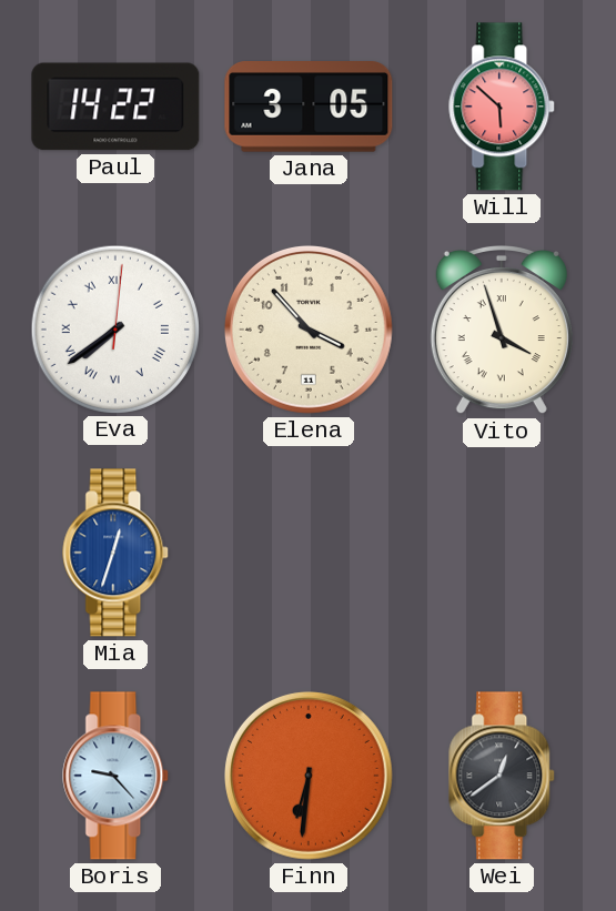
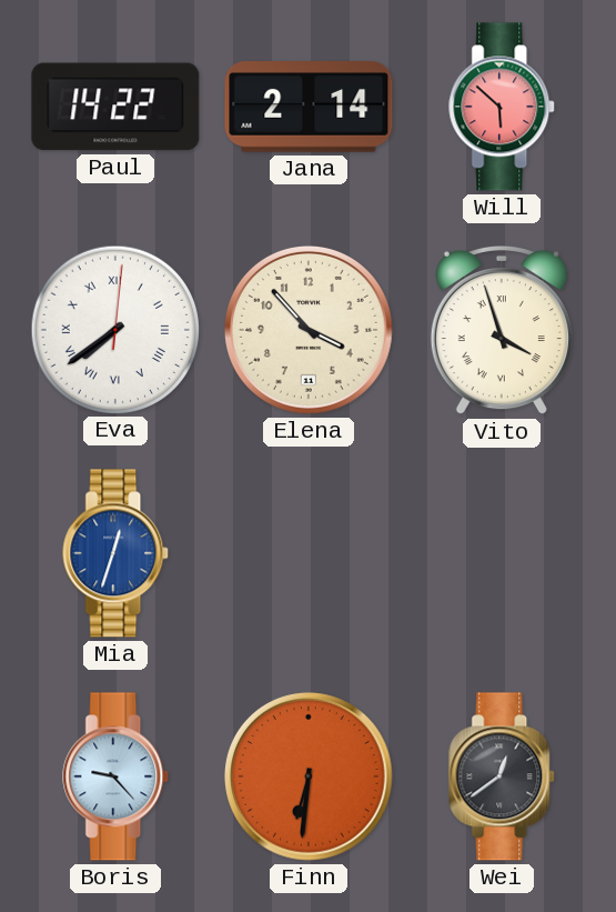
Jana: 3:05 -> 2:14 (309, 108)
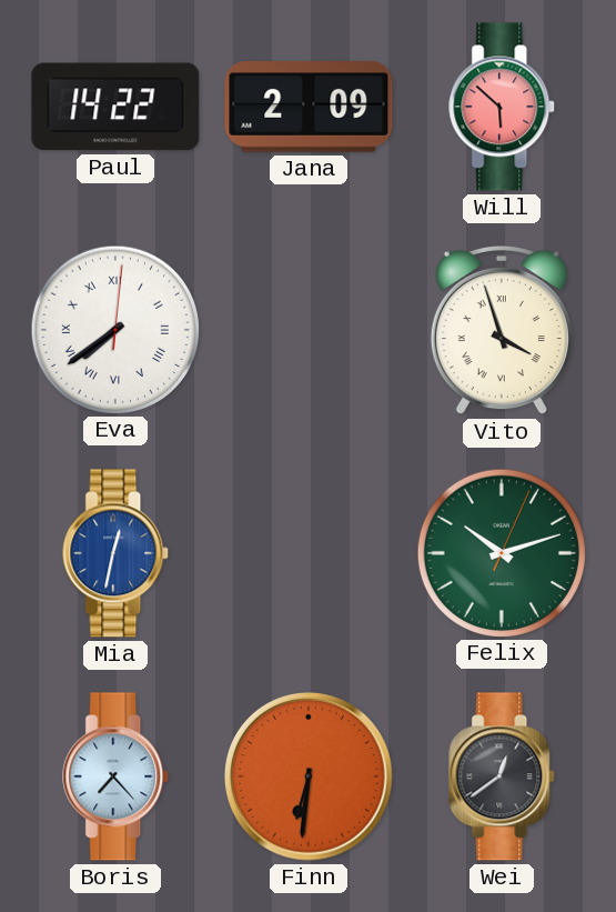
Jana: 2:14 -> 2:09 (309, 108)
Elena: 3:53 -> none (309, 330)
Mia: 12:33 -> 12:32 (117, 553)
Felix: none -> 10:12 (501, 552)
Boris: 9:23 -> 7:23 (117, 776)
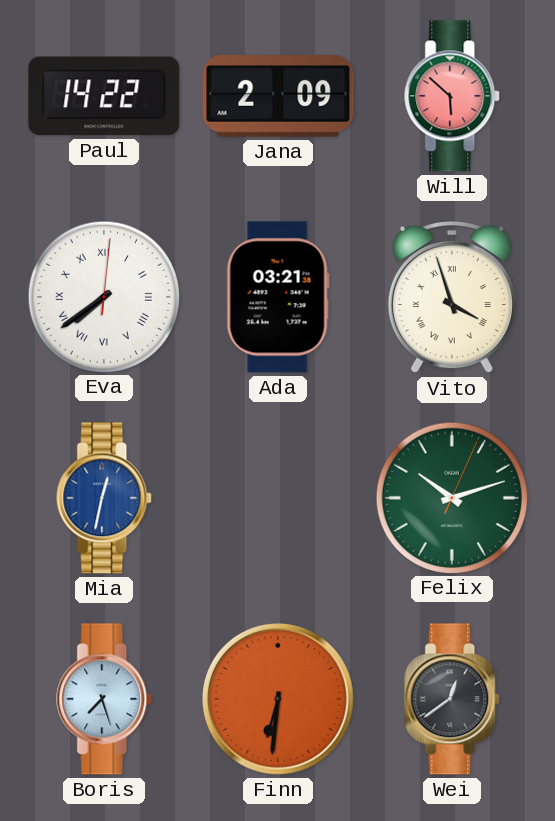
Ada: none -> 03:21 (278, 297)
Boris: 7:23 -> 7:27 (105, 699)
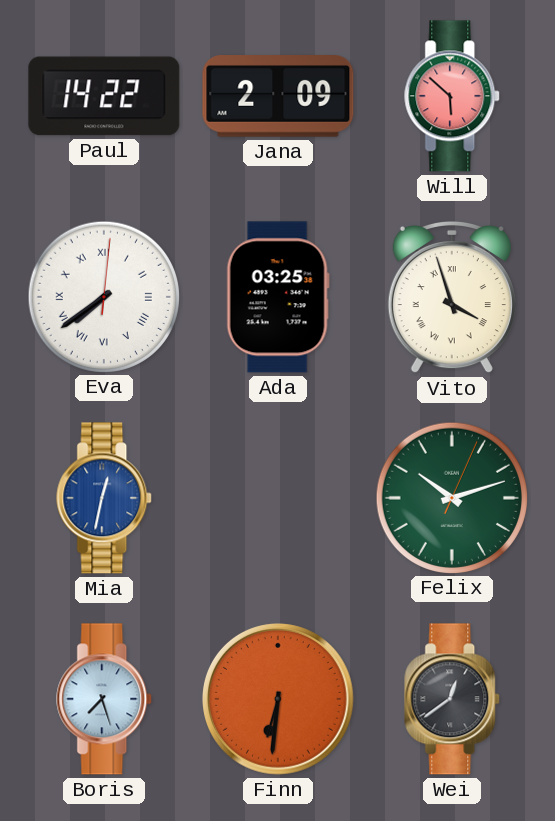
Ada: 03:21 -> 03:25 (278, 297)
